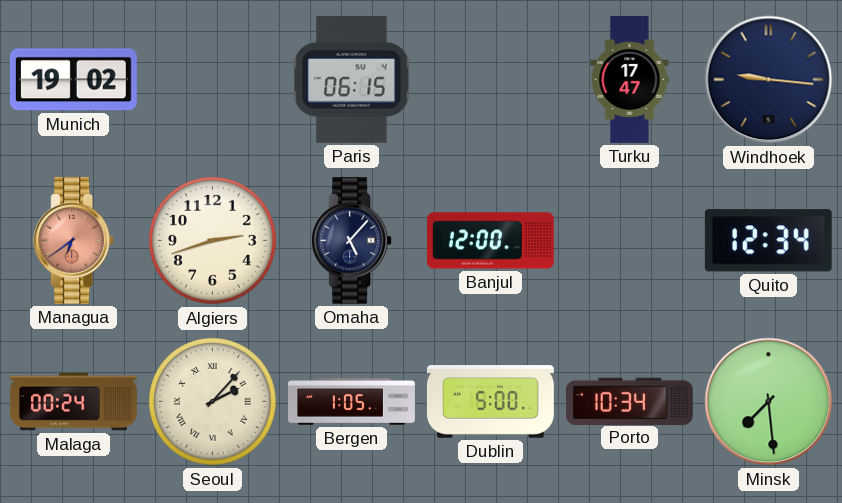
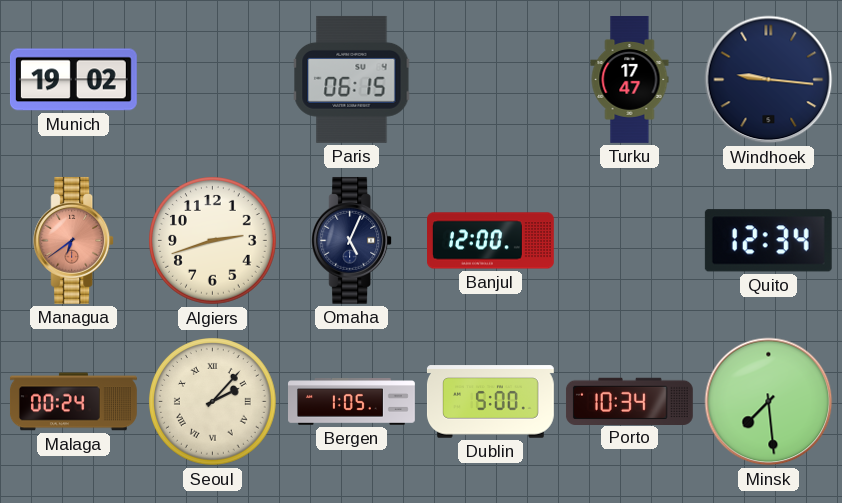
Omaha: 5:07 -> 5:04 (352, 240)
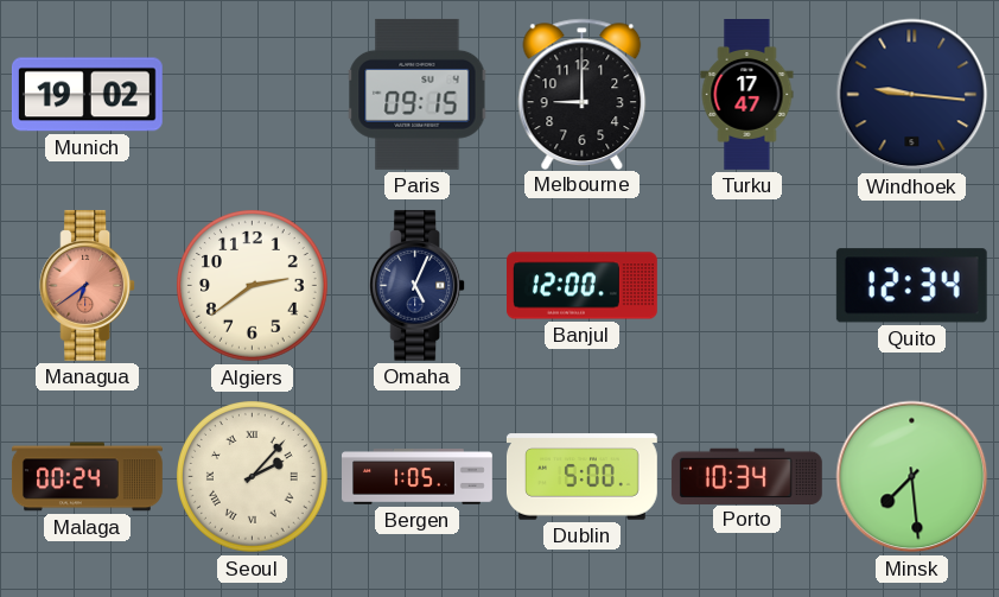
Paris: 06:15 -> 09:15 (418, 94)
Melbourne: none -> 9:00 (583, 94)
Algiers: 2:42 -> 2:39 (253, 286)
